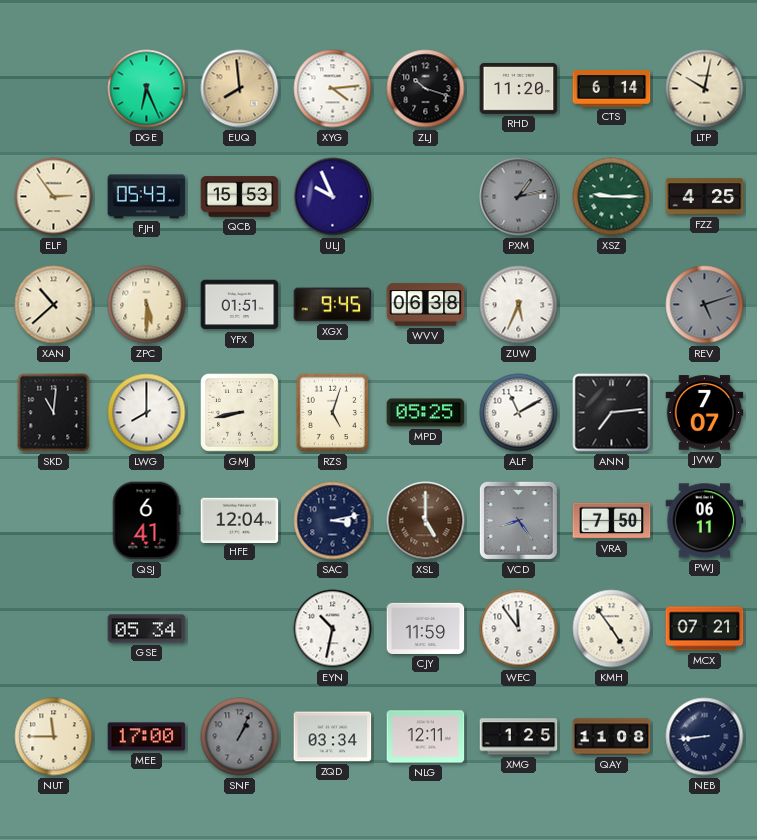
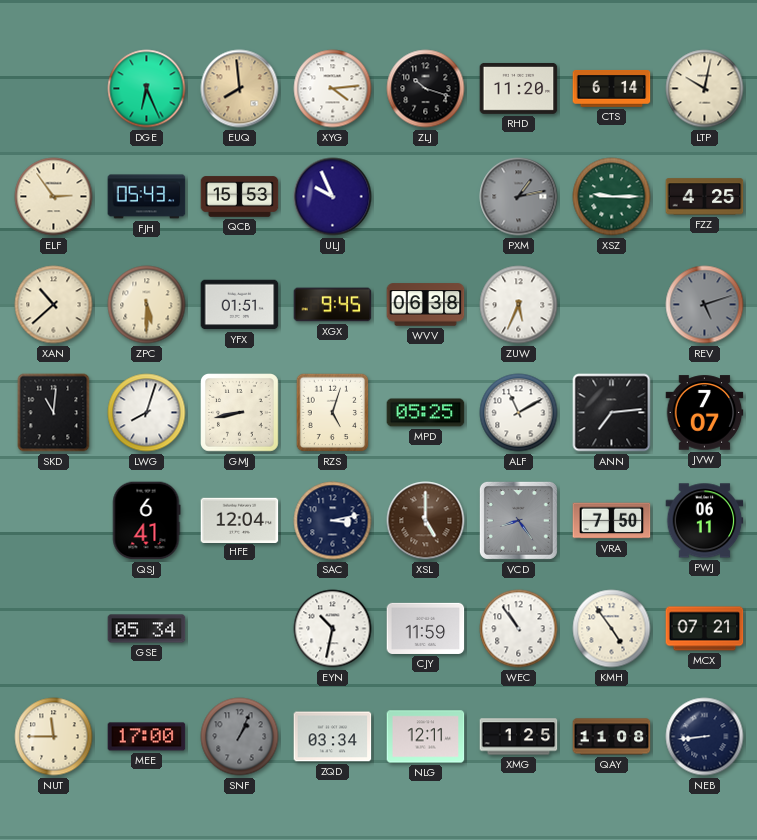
LWG: 8:00 -> 8:03 (147, 413)
WEC: 11:54 -> 10:54 (519, 629)
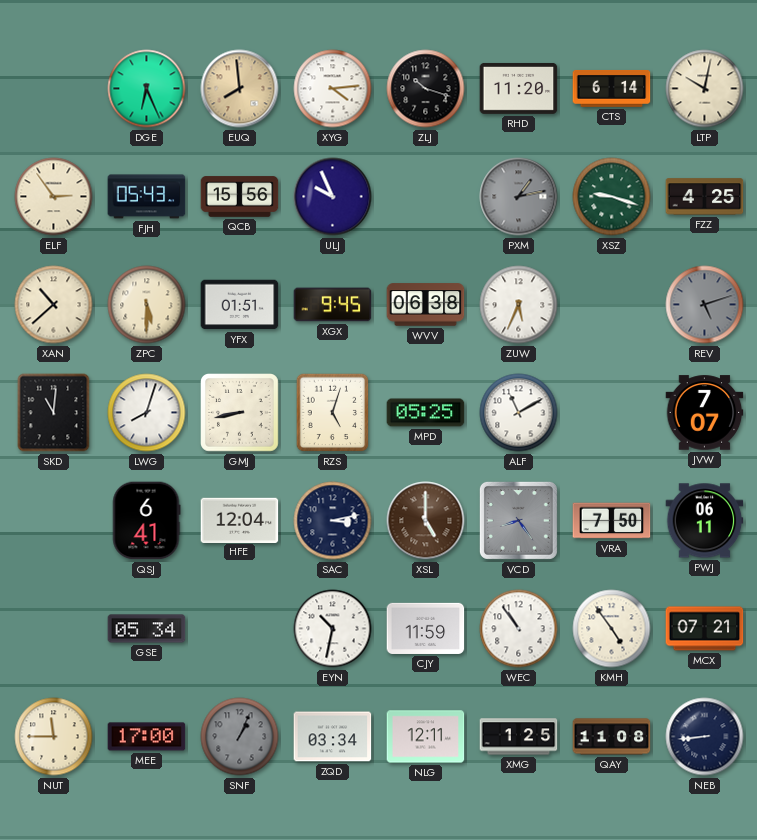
QCB: 15:53 -> 15:56 (240, 197)
XSZ: 9:15 -> 9:18 (612, 197)
ANN: 7:14 -> none (612, 413)
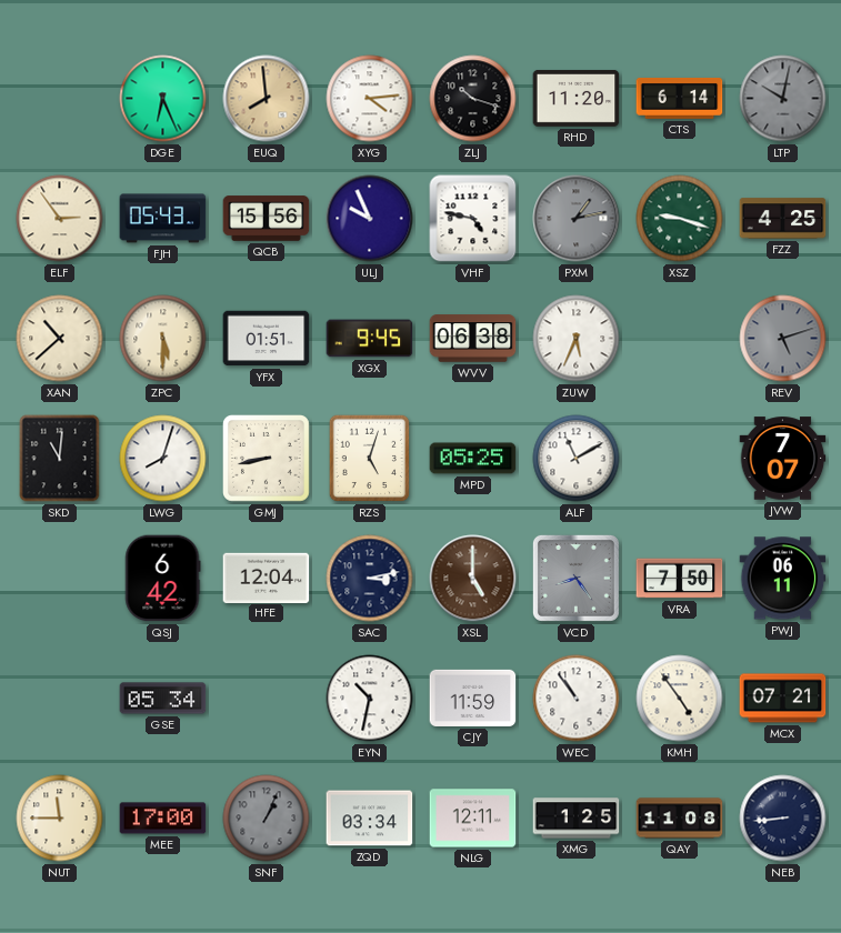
LTP dial: cream -> grey (783, 99)
VHF: none -> 4:47 (473, 219)
QSJ: 6:41 -> 6:42 (162, 579)
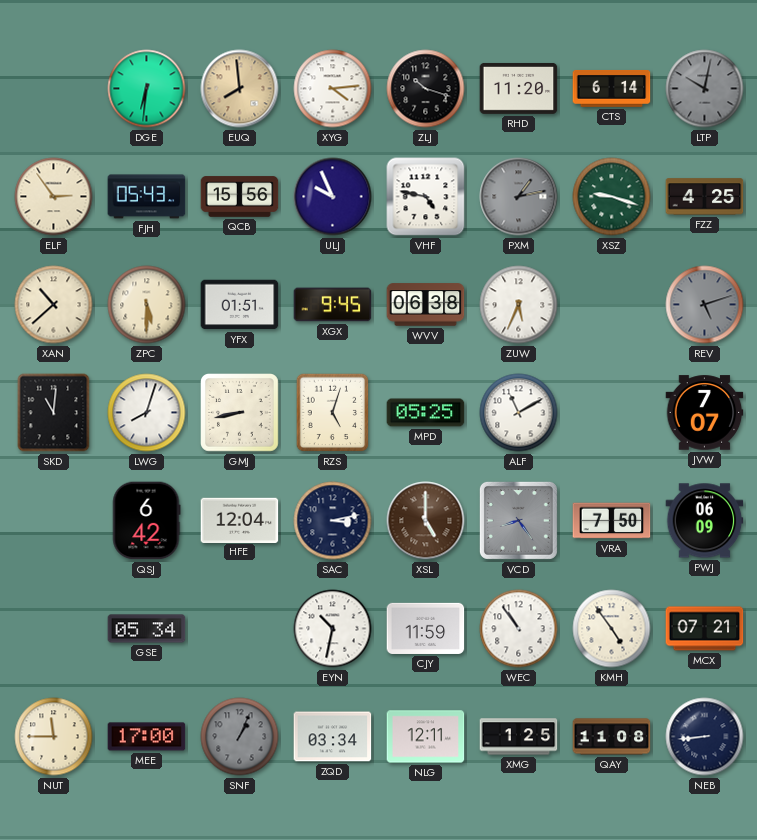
DGE: 6:26 -> 6:31 (147, 89)
PWJ: 06:11 -> 06:09 (705, 521)
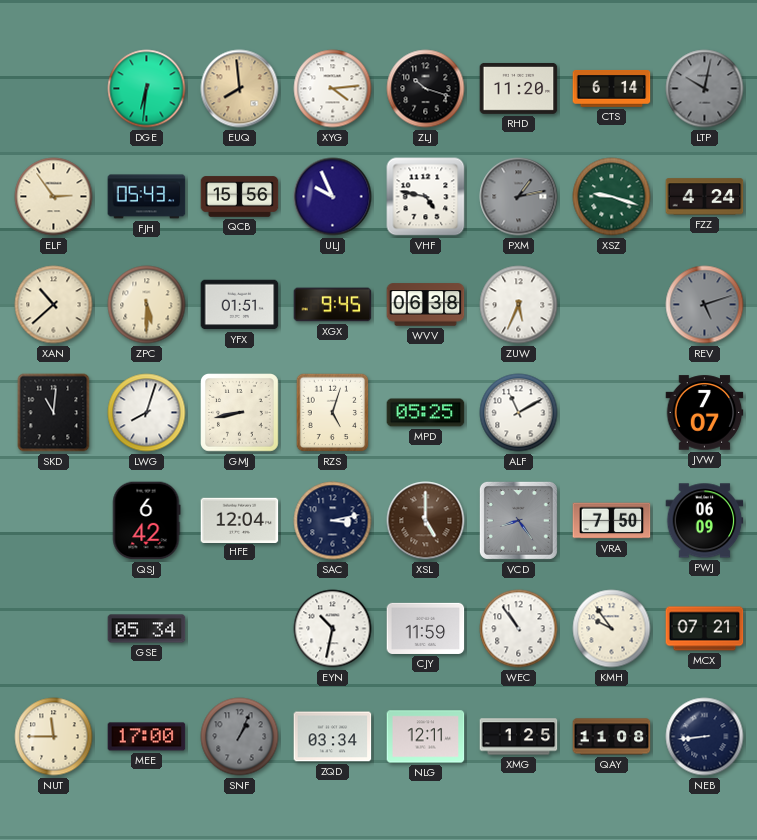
FZZ: 4:25 -> 4:24 (705, 197)
KMH: 4:54 -> 9:54 (612, 629)
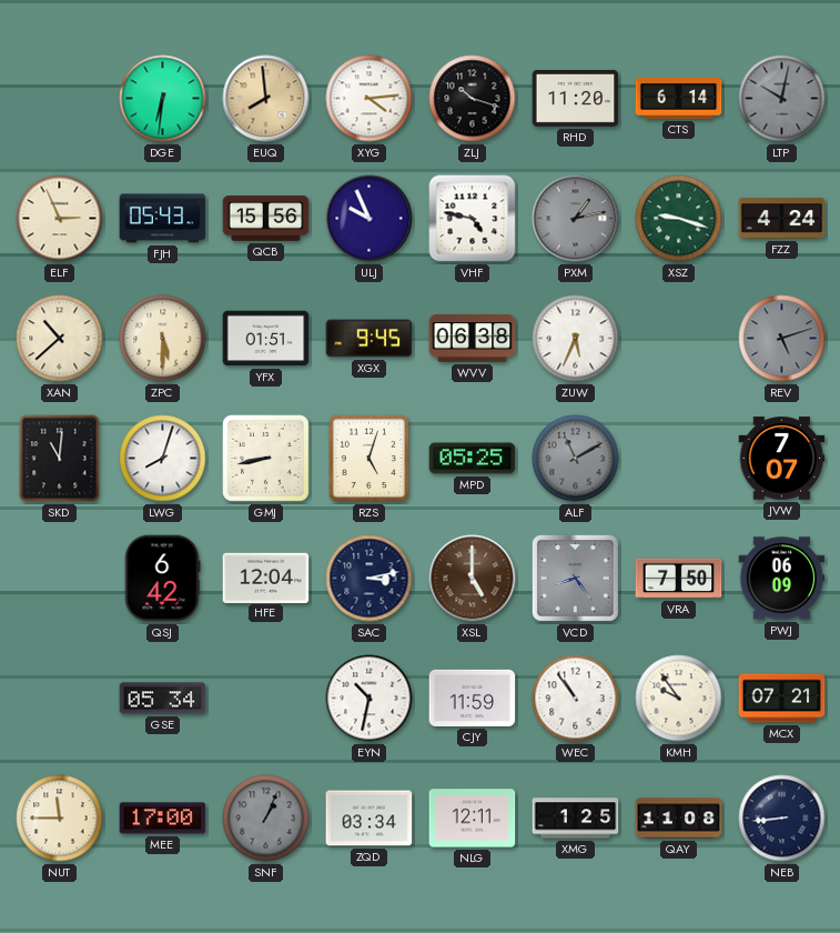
ELF: 2:54 -> 2:56 (60, 219)
ALF dial: white -> grey (576, 459)
